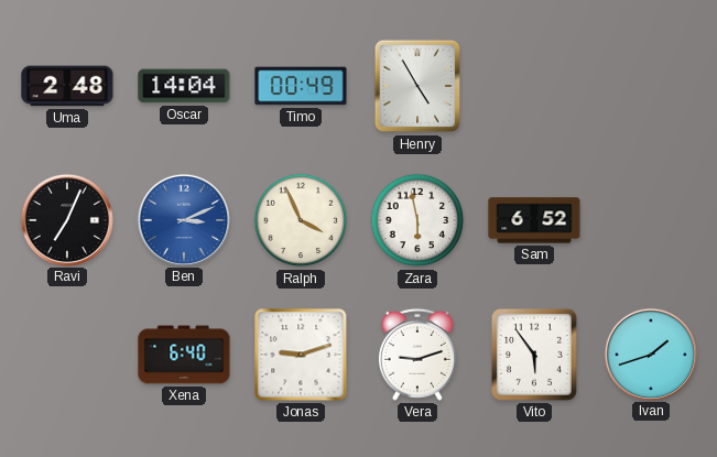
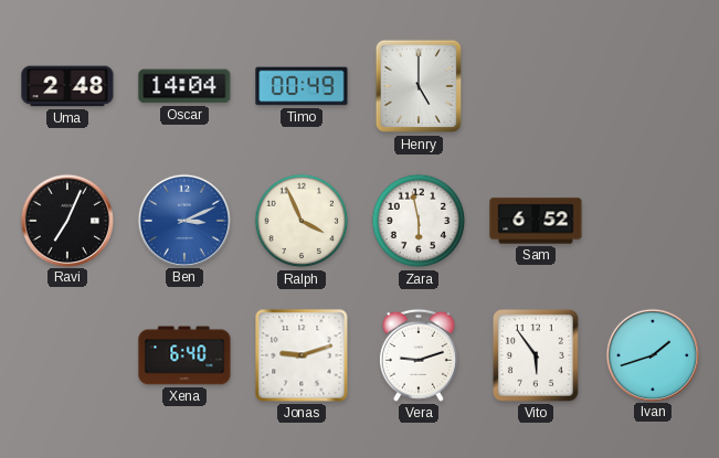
Henry: 4:55 -> 5:00 (419, 86)
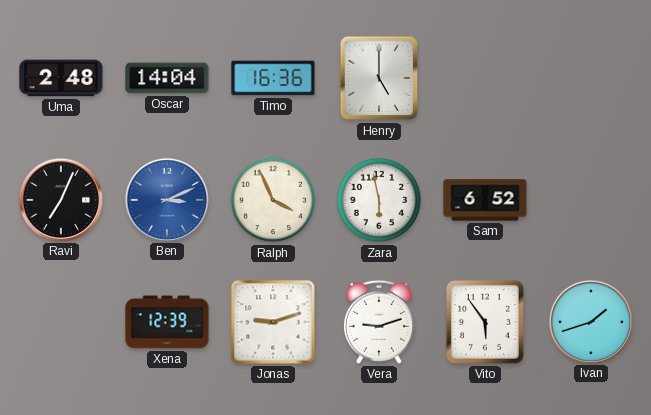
Timo: 00:49 -> 16:36 (273, 78)
Xena: 6:40 -> 12:39 (167, 322)
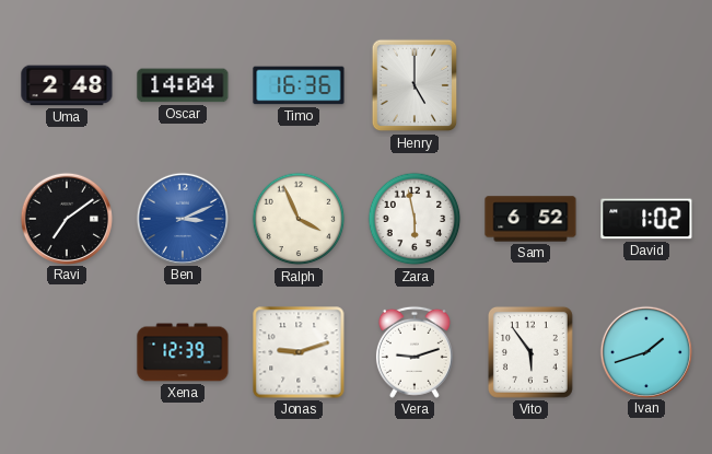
Ravi: 7:04 -> 7:09 (66, 218)
David: none -> 1:02 (646, 219)
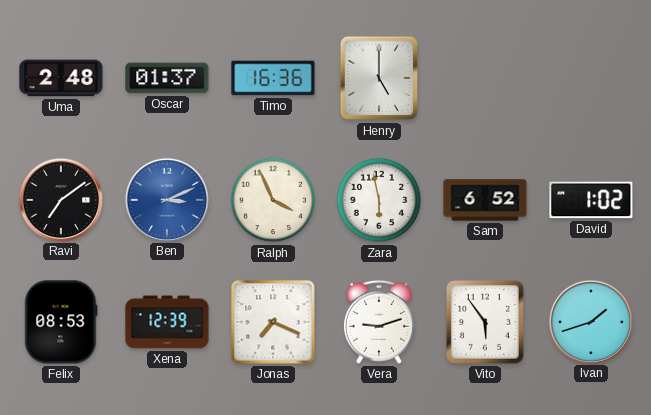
Oscar: 14:04 -> 01:37 (167, 78)
Felix: none -> 08:53 (61, 322)
Jonas: 9:12 -> 7:19 (273, 322)
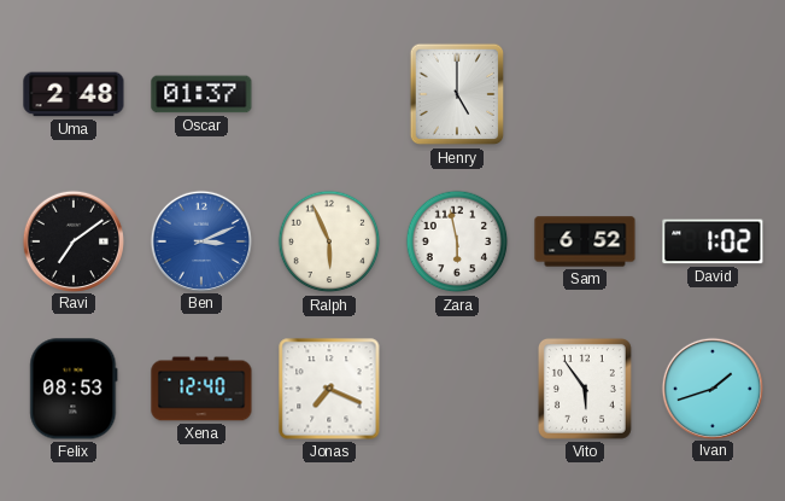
Timo: 16:36 -> none (273, 78)
Ralph: 3:56 -> 5:56 (329, 241)
Xena: 12:39 -> 12:40 (201, 389)
Vera: 9:12 -> none (379, 322)
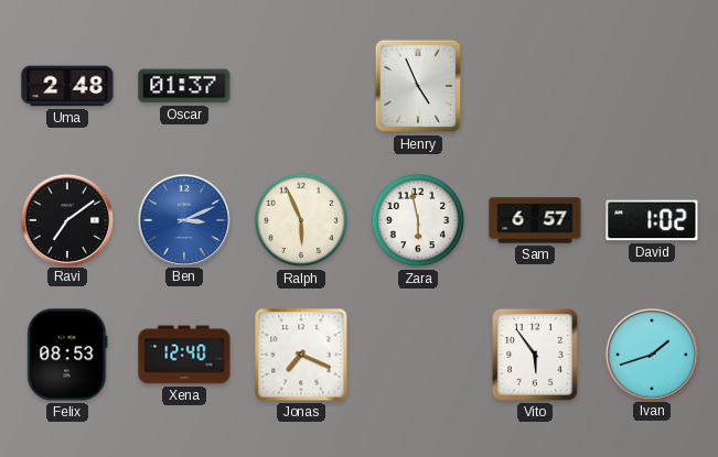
Henry: 5:00 -> 4:56 (418, 86)
Sam: 6:52 -> 6:57 (535, 220)
